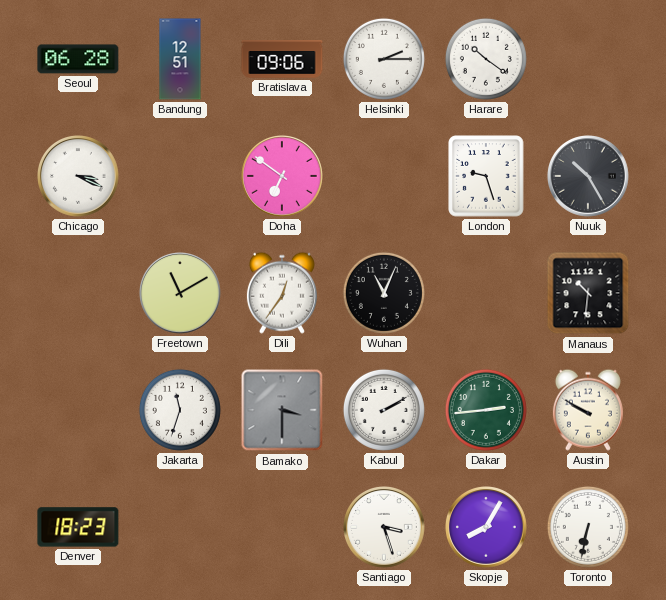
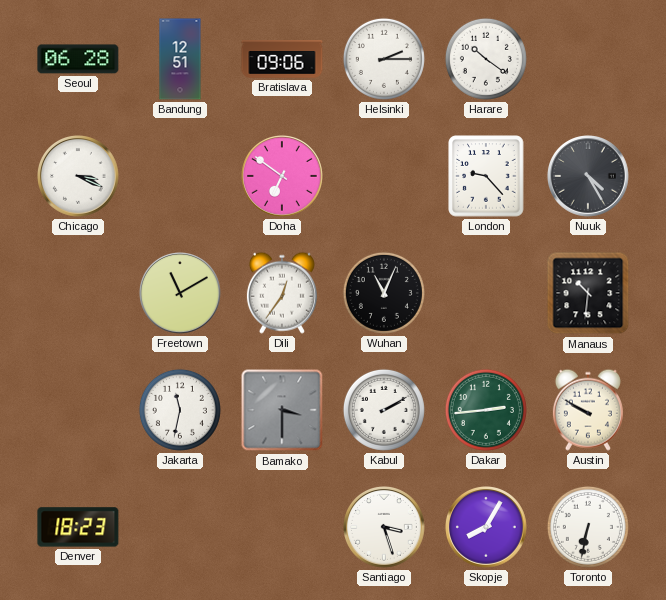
London: 9:27 -> 9:23 (486, 176)
Nuuk: 10:25 -> 4:25 (589, 177)
Jakarta: 11:33 -> 11:32 (180, 410)
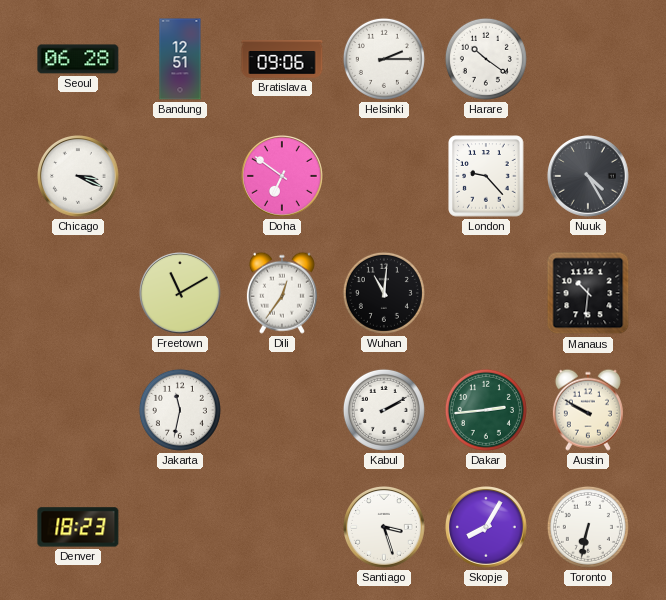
Wuhan: 11:04 -> 11:01 (384, 293)
Bamako: 3:30 -> none (282, 410)
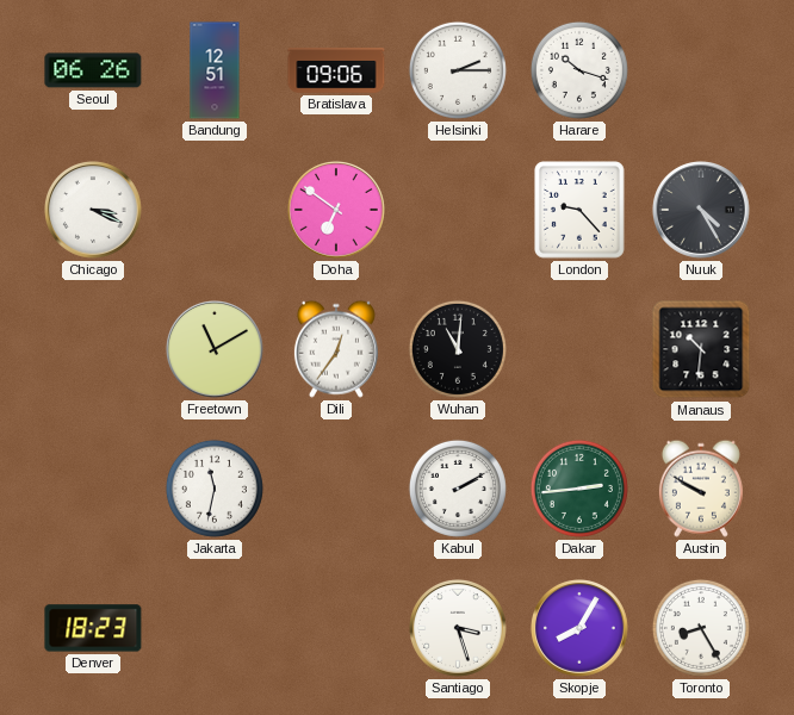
Seoul: 06:28 -> 06:26 (93, 70)
Harare: 10:21 -> 10:18 (579, 70)
Toronto: 6:32 -> 8:25 (701, 628)
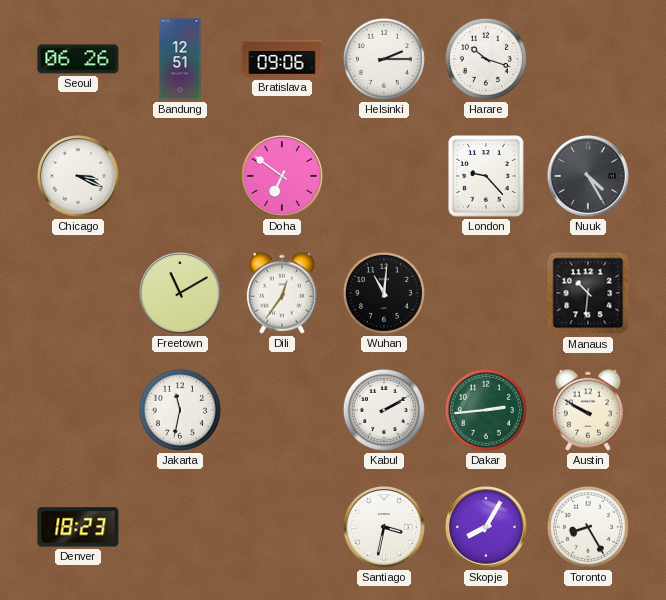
Santiago: 3:27 -> 3:32 (385, 528)
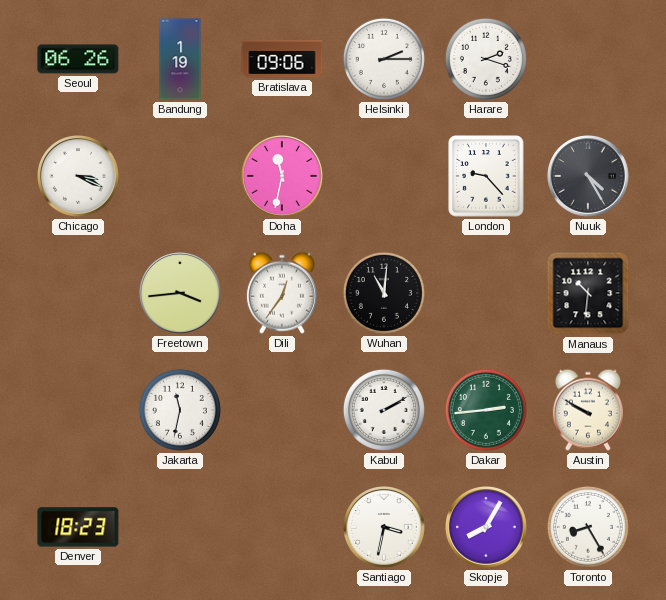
Bandung: 12:51 -> 1:19 (180, 59)
Harare: 10:18 -> 2:18 (486, 59)
Doha: 6:51 -> 11:32 (283, 177)
Freetown: 11:10 -> 3:44 (181, 294)
